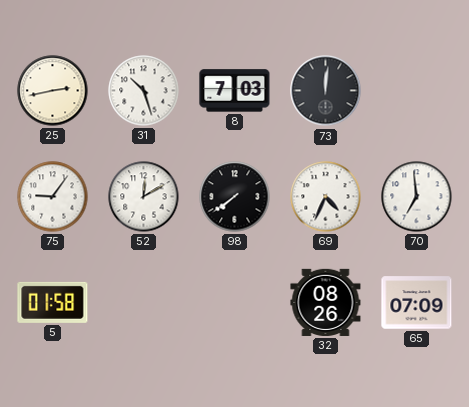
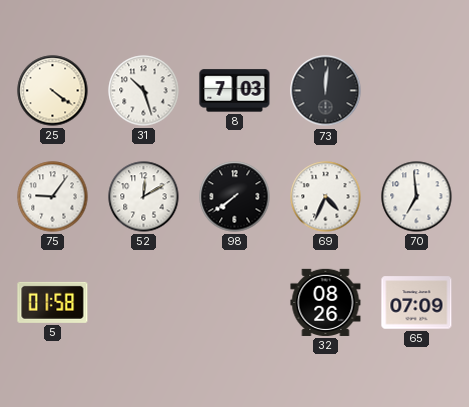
25: 2:43 -> 4:21 (53, 91)
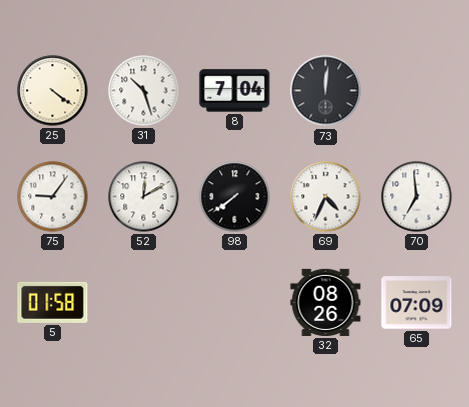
8: 7:03 -> 7:04 (235, 91)
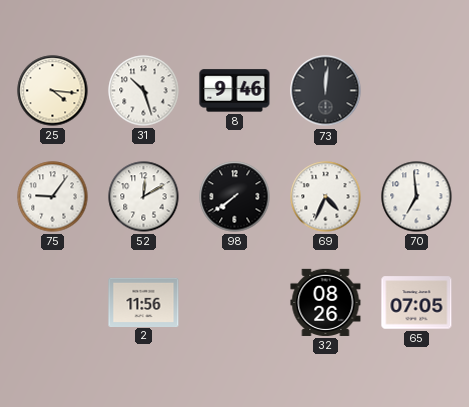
25: 4:21 -> 4:16 (53, 91)
8: 7:04 -> 9:46 (235, 91)
5: 01:58 -> none (53, 302)
2: none -> 11:56 (144, 302)
65: 07:09 -> 07:05 (417, 303)
